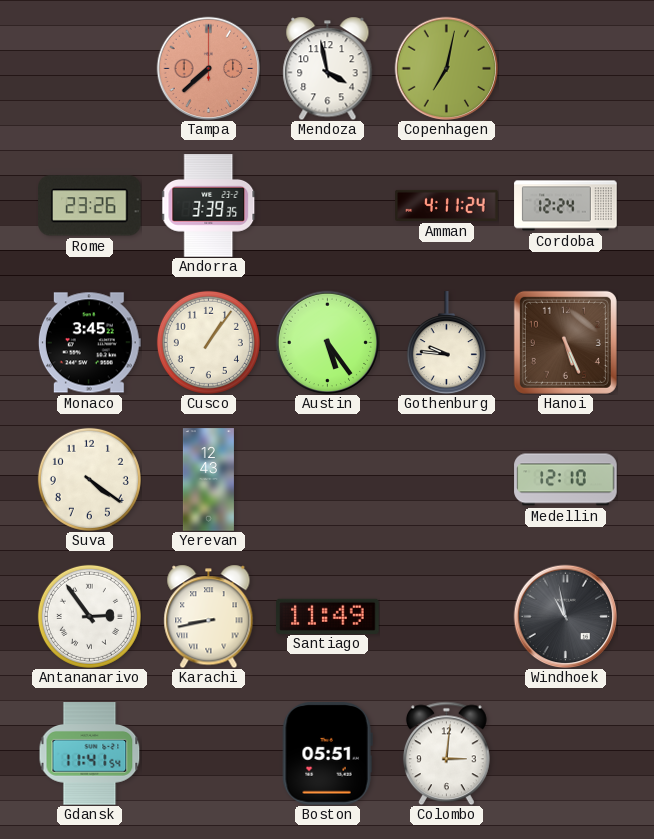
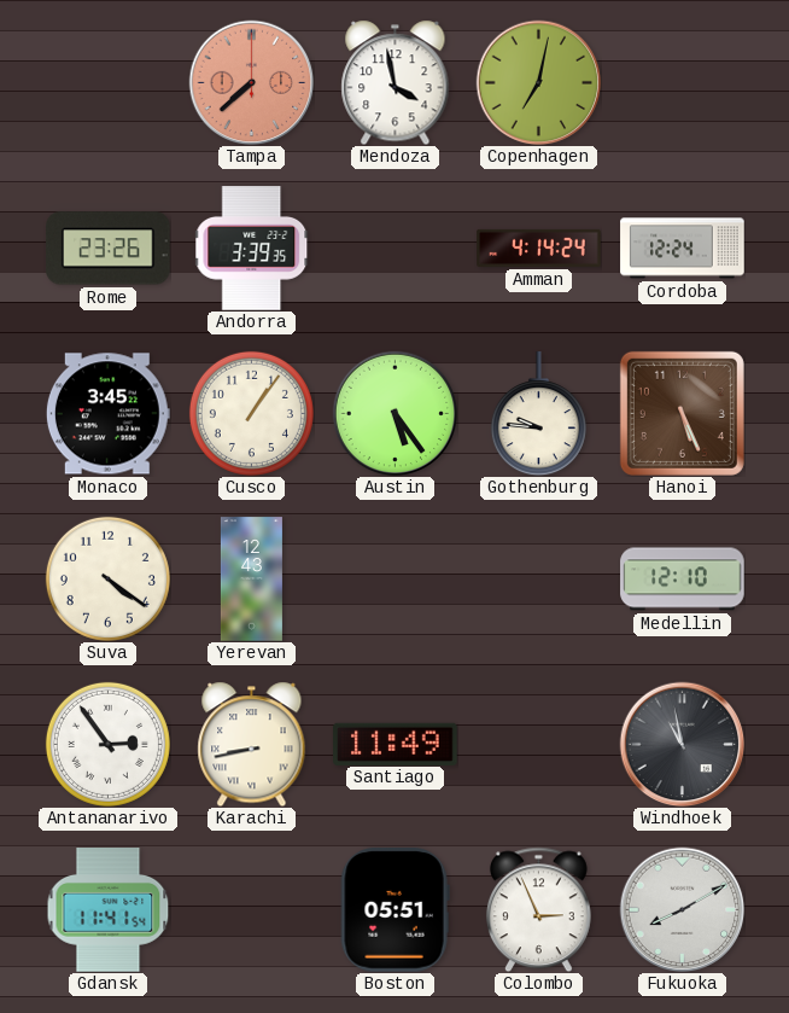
Amman: 4:11 -> 4:14 (539, 248)
Colombo: 3:01 -> 2:56 (538, 909)
Fukuoka: none -> 8:10 (682, 909)
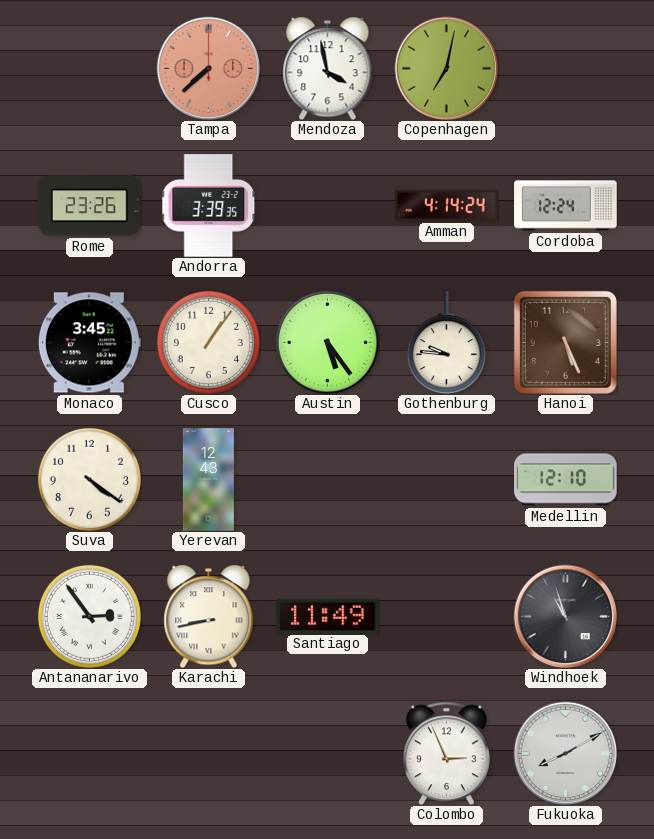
Windhoek: 10:58 -> 10:57 (565, 616)
Gdansk: 11:41 -> none (109, 910)
Boston: 05:51 -> none (394, 910)
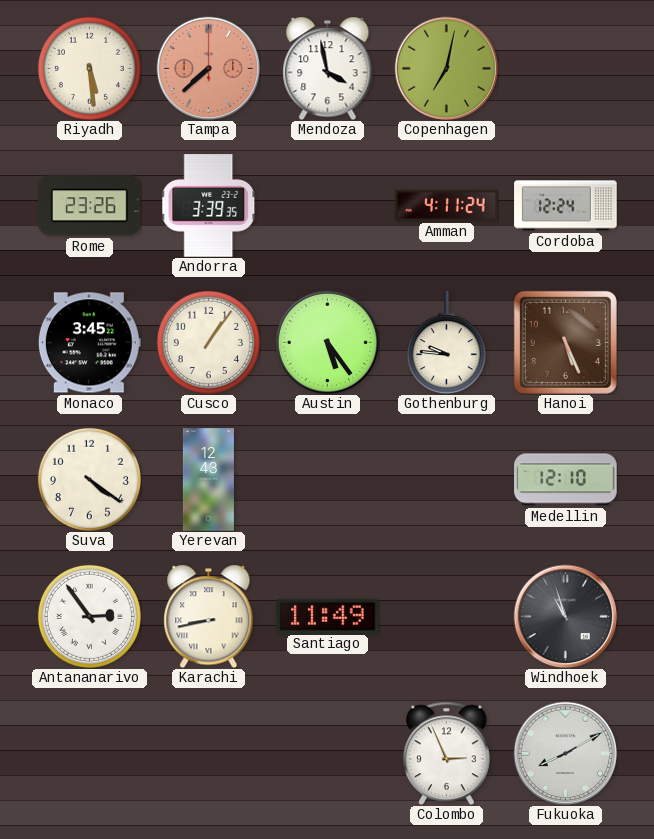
Riyadh: none -> 5:29 (89, 68)
Amman: 4:14 -> 4:11 (447, 205)
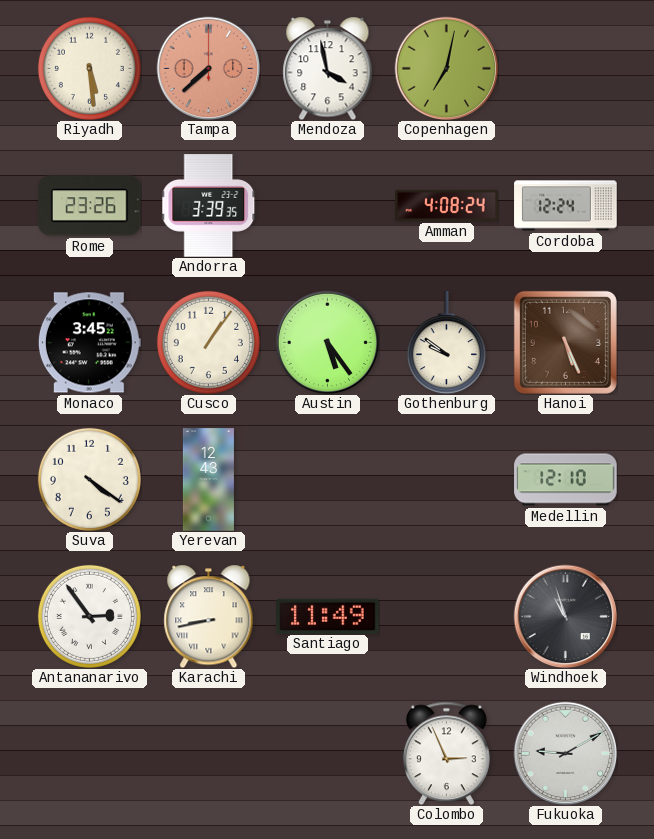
Amman: 4:11 -> 4:08 (447, 205)
Gothenburg: 9:46 -> 9:51 (446, 343)
Fukuoka: 8:10 -> 9:10 (565, 753)
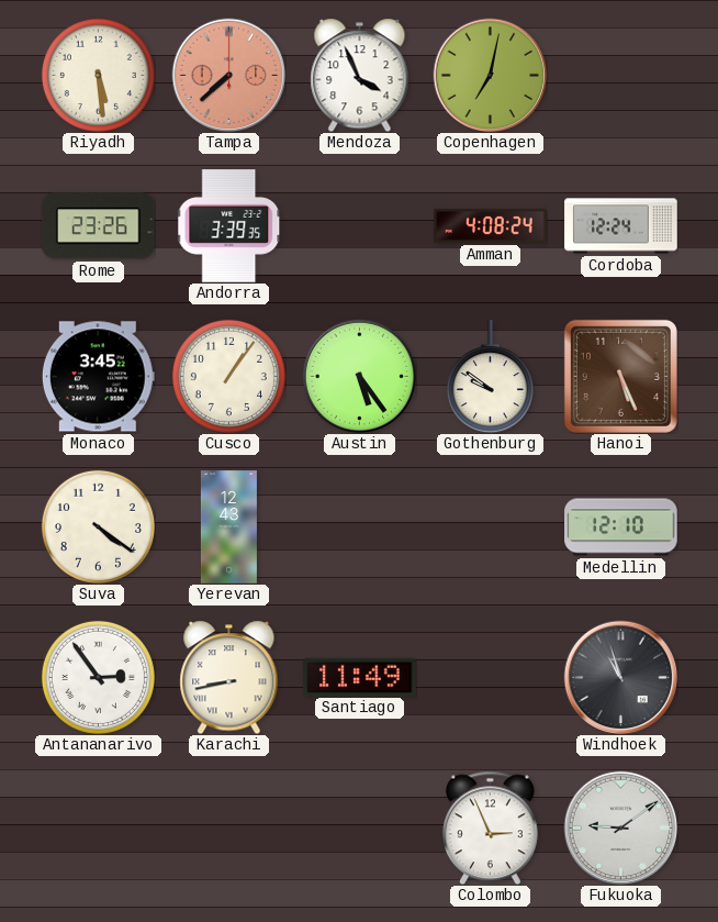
Mendoza: 3:58 -> 3:56 (360, 75)
Fukuoka: 9:10 -> 9:09 (620, 827)
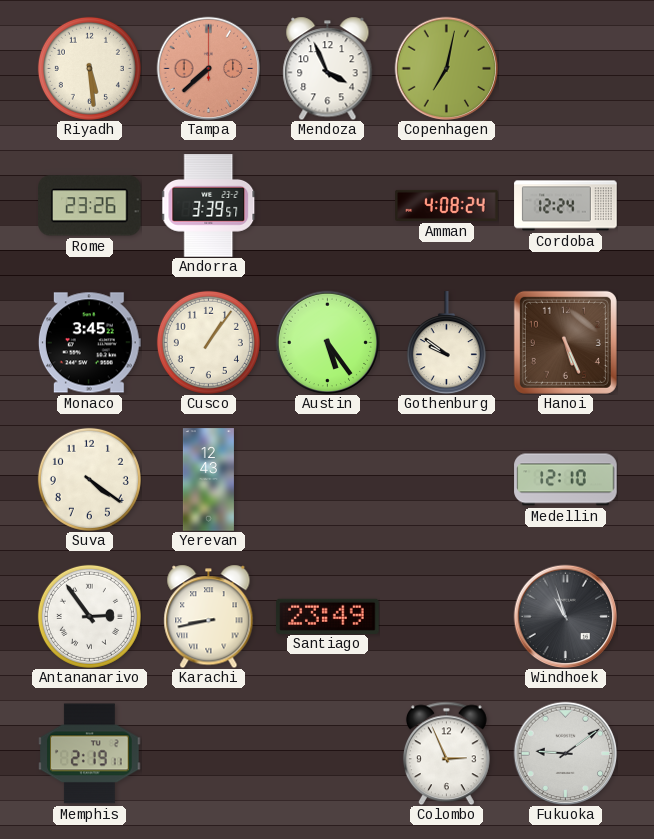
Andorra: 3:39:35 -> 3:39:57 (209, 206)
Santiago: 11:49 -> 23:49 (328, 616)
Memphis: none -> 2:19 (90, 754)
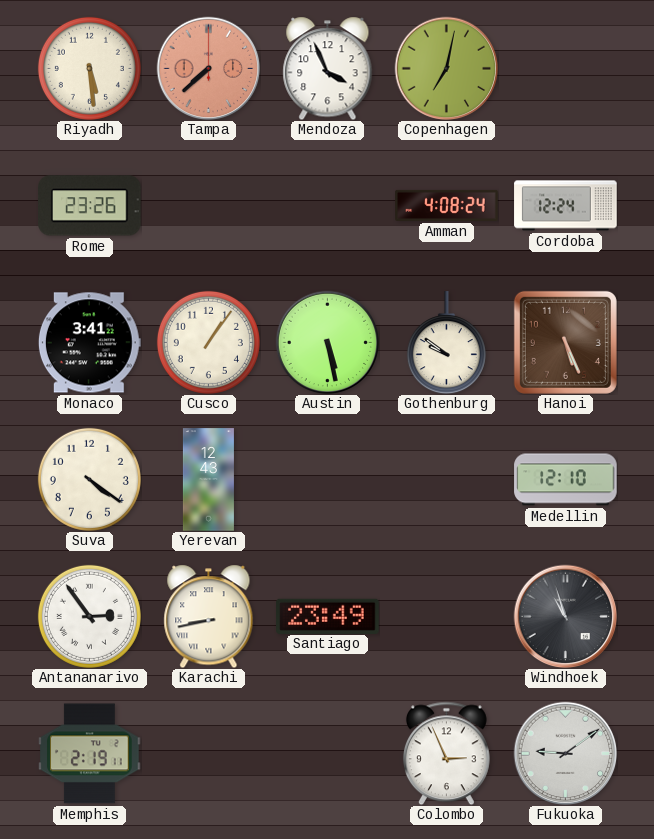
Andorra: 3:39 -> none (209, 206)
Monaco: 3:45 -> 3:41 (89, 343)
Austin: 5:24 -> 5:28 (327, 342)
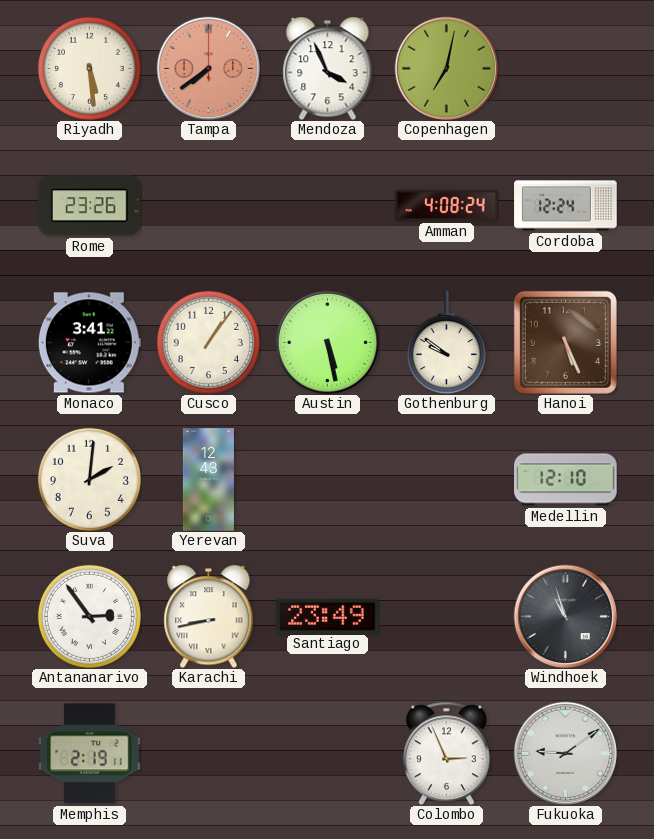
Tampa: 7:38 -> 7:39 (208, 68)
Suva: 4:21 -> 2:01 (89, 479)
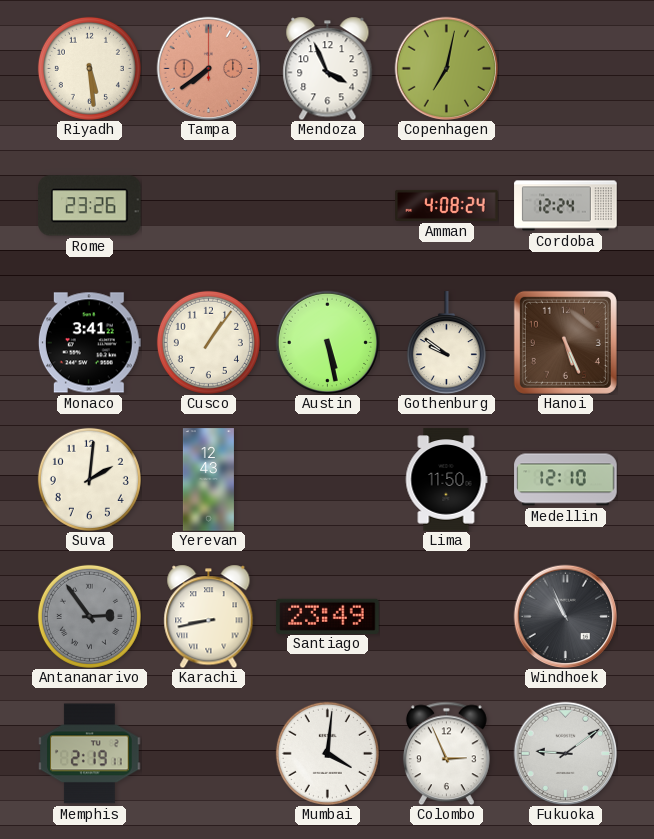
Lima: none -> 11:50 (446, 480)
Antananarivo dial: white -> grey (89, 616)
Windhoek: 10:57 -> 10:56 (565, 616)
Mumbai: none -> 4:01 (327, 753)
